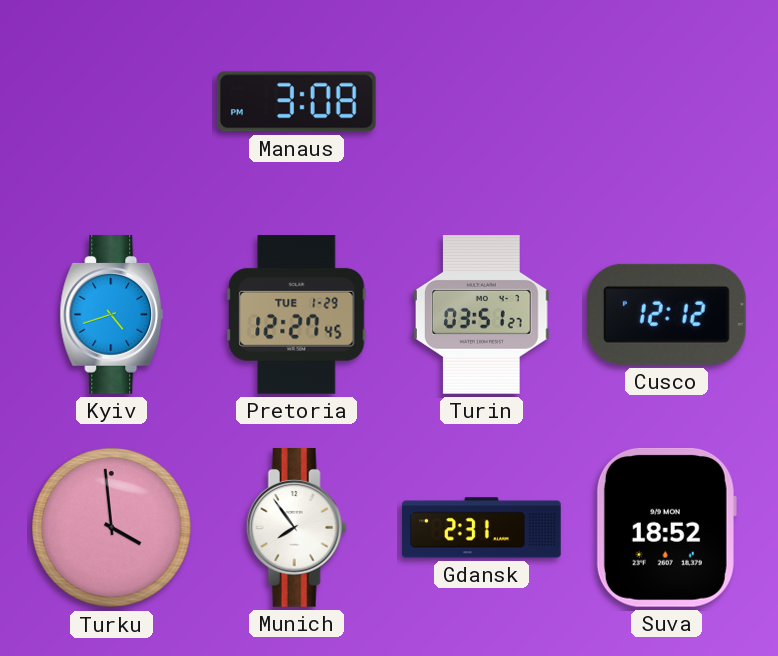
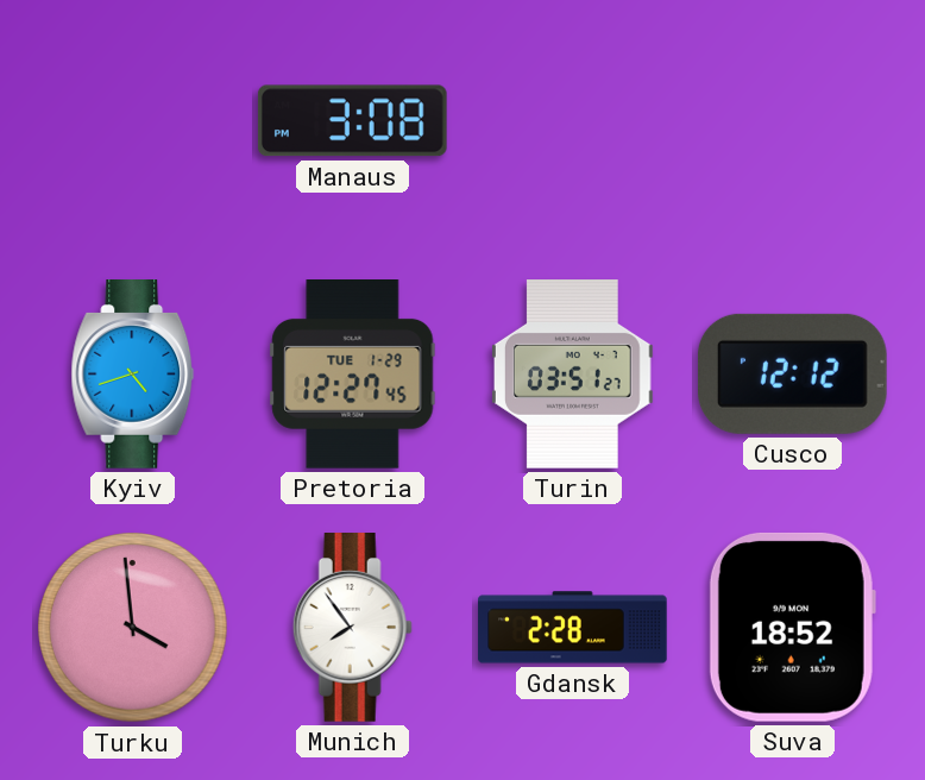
Gdansk: 2:31 -> 2:28 (573, 628)
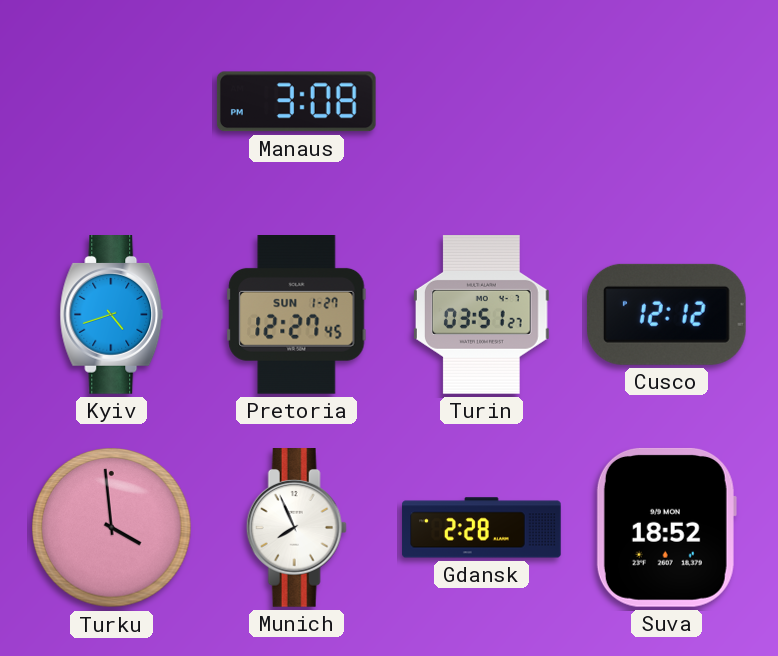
Pretoria date: TUE 1-29 -> SUN 1-27 (297, 315)
Munich: 7:54 -> 7:56 (296, 528)
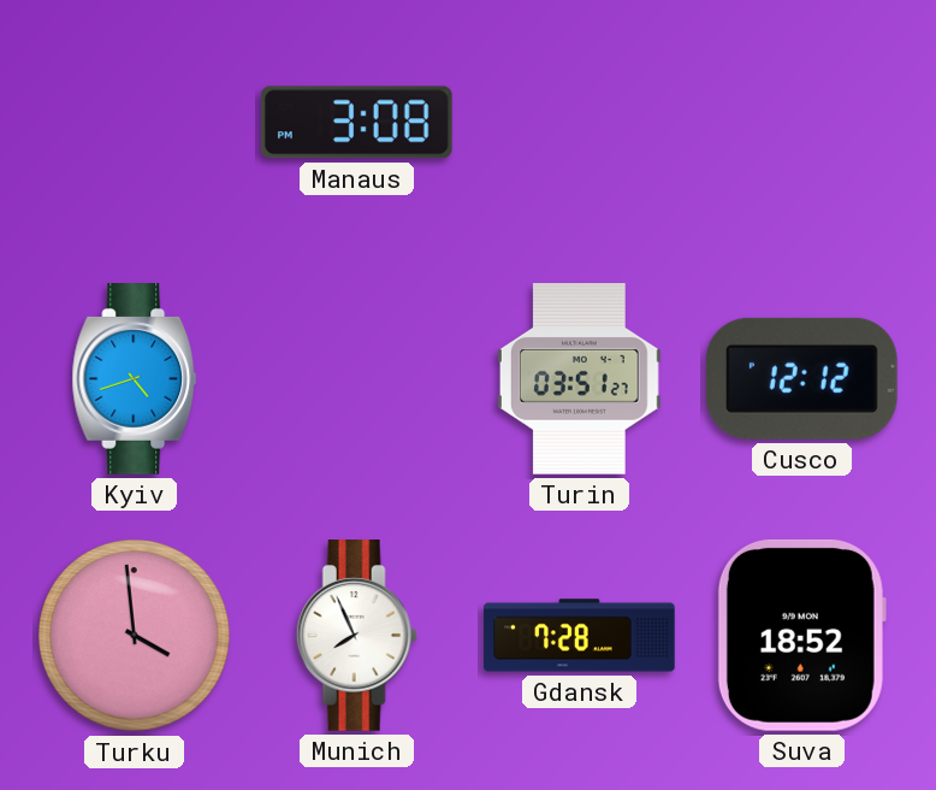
Pretoria: 12:27 -> none (297, 315)
Gdansk: 2:28 -> 7:28 (580, 636)
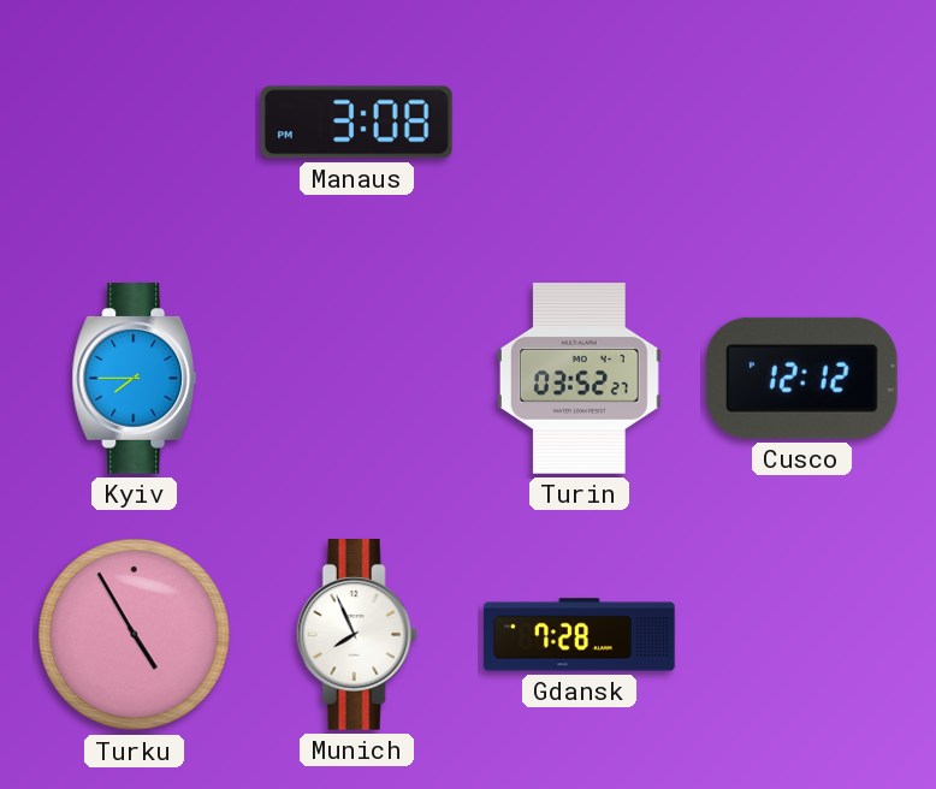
Kyiv: 4:42 -> 7:45 (135, 379)
Turin: 03:51 -> 03:52 (579, 379)
Turku: 3:59 -> 4:55 (135, 635)
Suva: 18:52 -> none (801, 635)
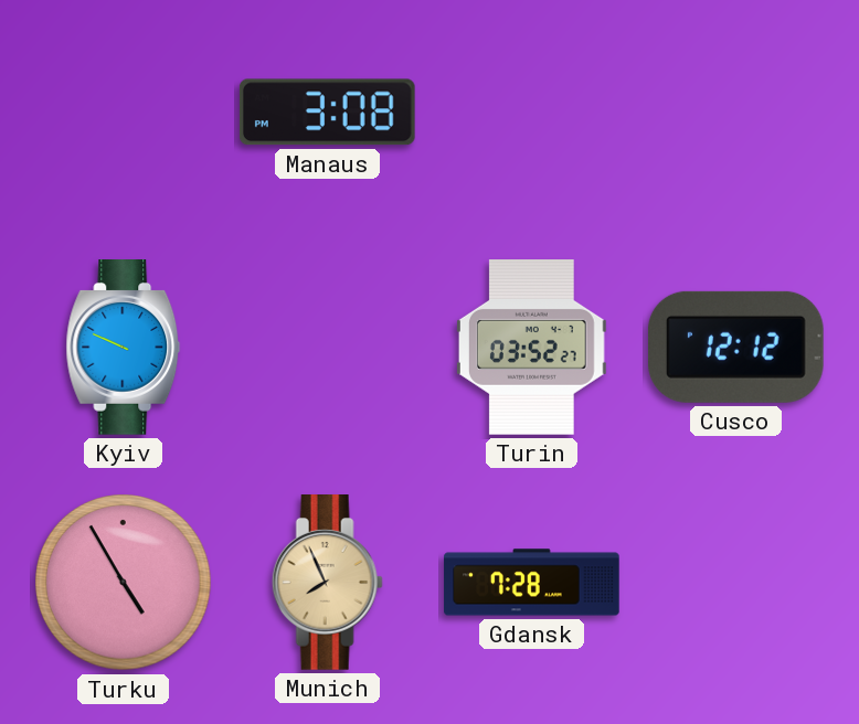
Kyiv: 7:45 -> 9:49 (124, 348)
Munich dial: white -> champagne (327, 583)
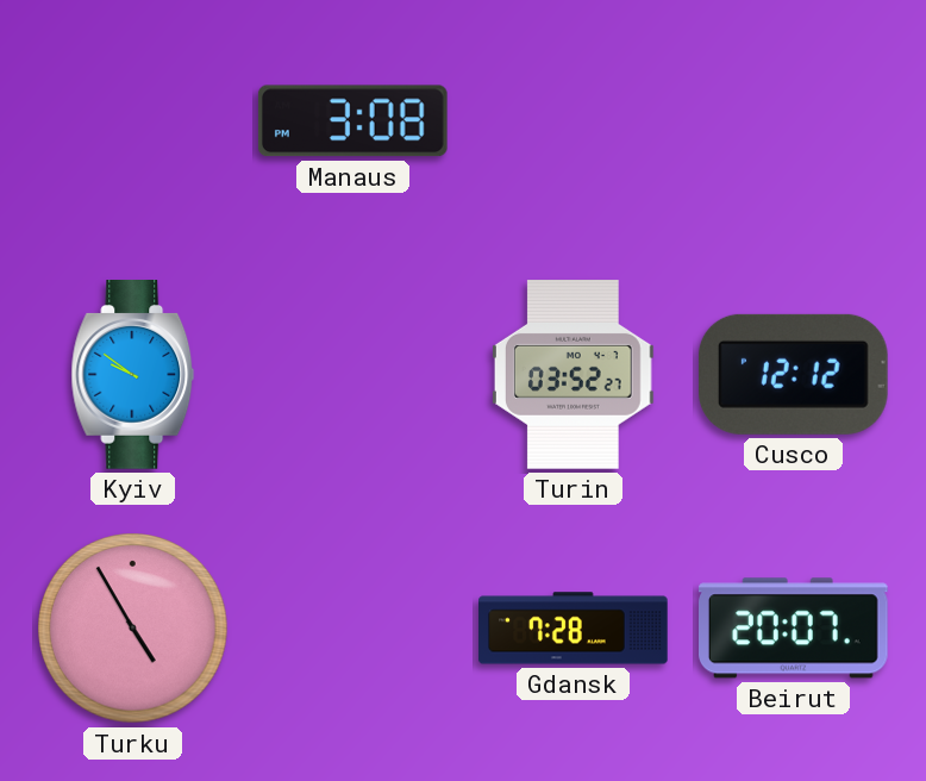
Kyiv: 9:49 -> 9:51 (133, 375)
Munich: 7:56 -> none (327, 583)
Beirut: none -> 20:07 (794, 629)
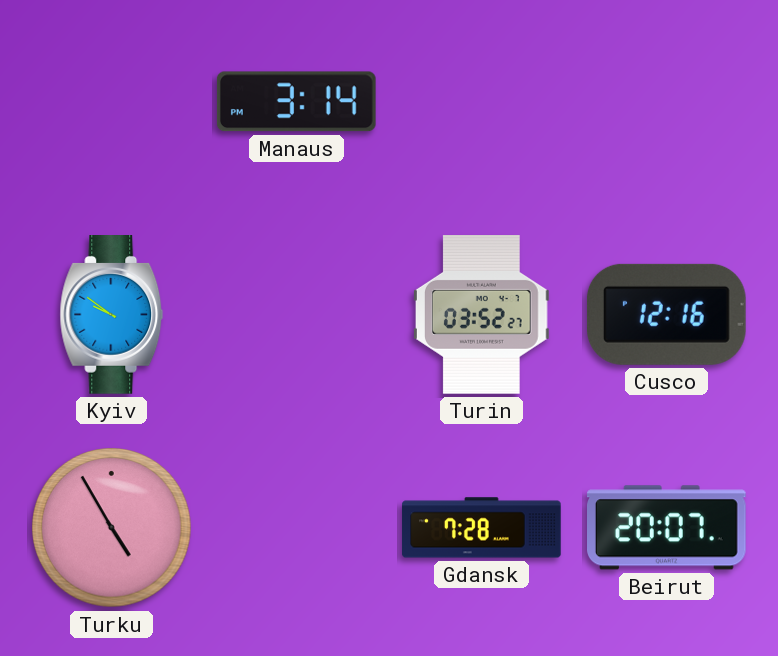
Manaus: 3:08 -> 3:14 (296, 102)
Cusco: 12:12 -> 12:16 (666, 314)
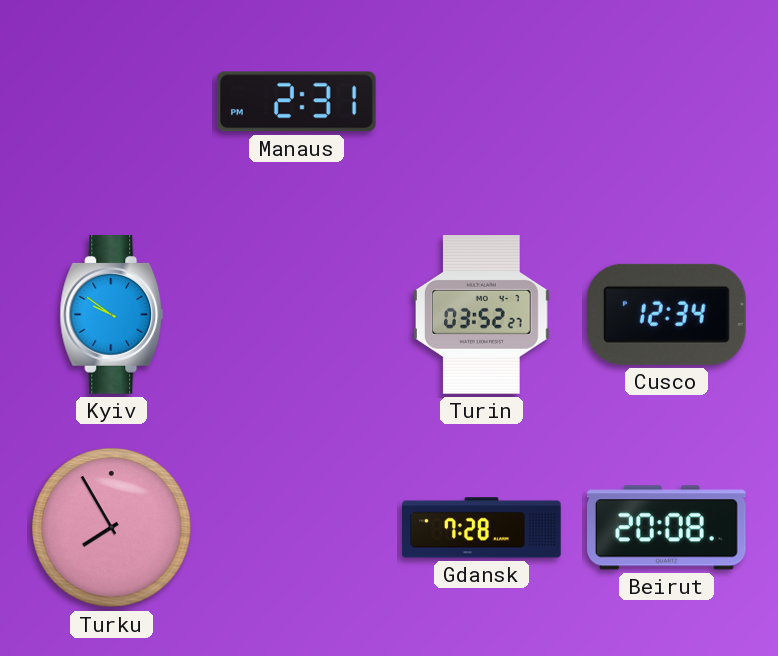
Manaus: 3:14 -> 2:31 (296, 102)
Cusco: 12:16 -> 12:34 (666, 314)
Turku: 4:55 -> 7:55 (112, 528)
Beirut: 20:07 -> 20:08 (667, 528)
